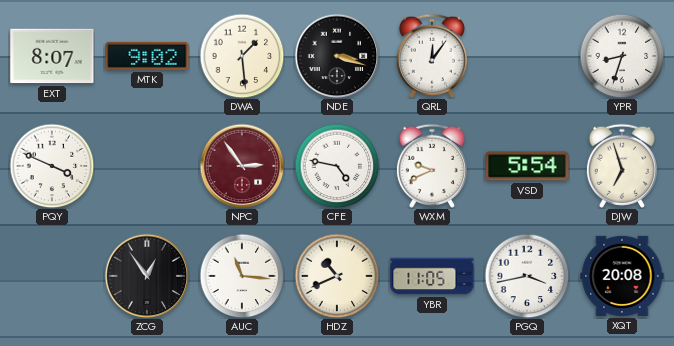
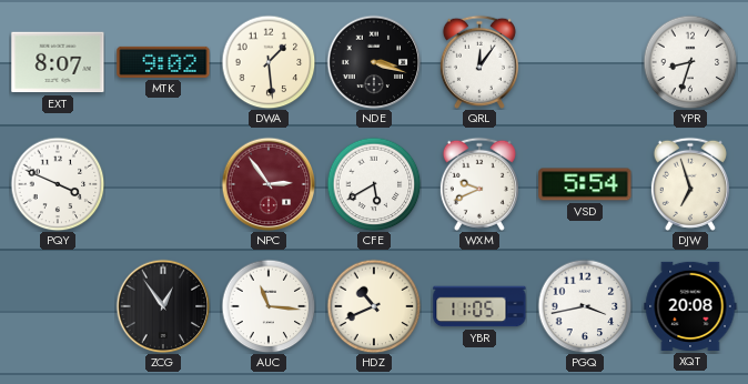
CFE: 4:47 -> 5:40 (374, 184)
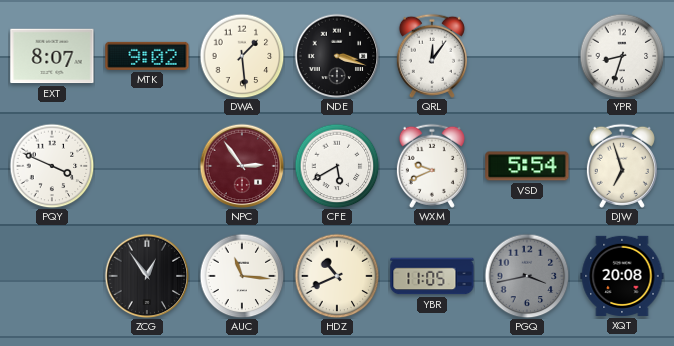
PGQ dial: white -> grey (527, 276)
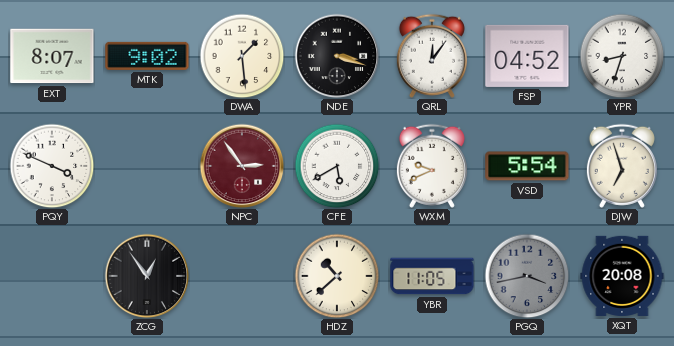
FSP: none -> 04:52 (527, 56)
AUC: 11:16 -> none (242, 276)
HDZ: 10:41 -> 10:38 (337, 276)
